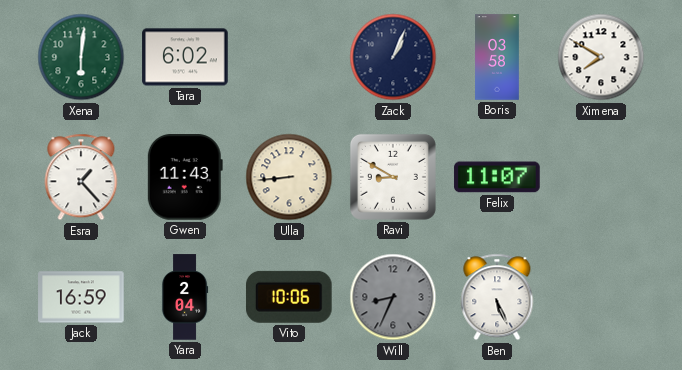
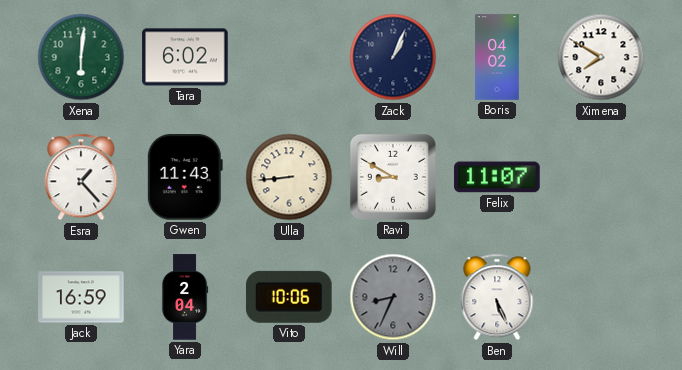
Boris: 03:58 -> 04:02 (497, 57)
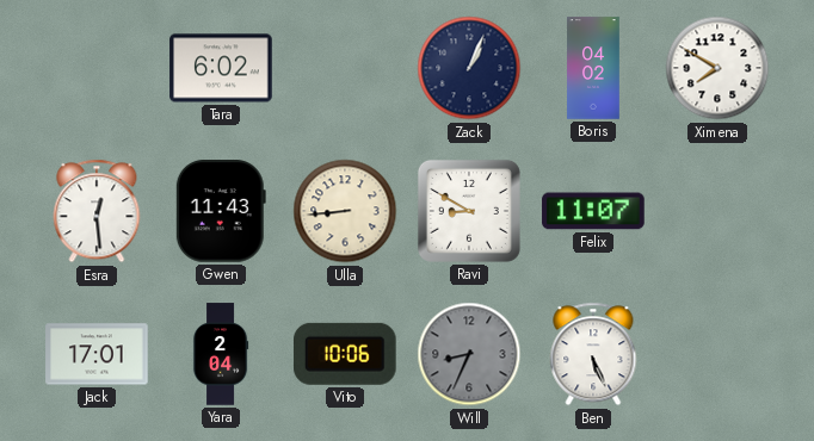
Xena: 6:01 -> none (81, 57)
Esra: 1:23 -> 12:29 (97, 211)
Jack: 16:59 -> 17:01 (97, 354)
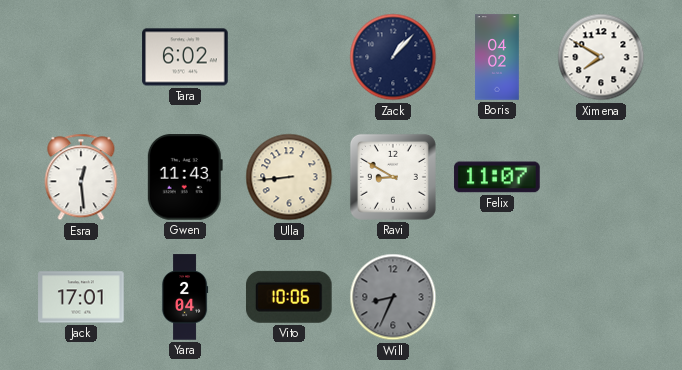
Zack: 1:04 -> 1:07 (393, 57)
Ben: 5:26 -> none (593, 354)
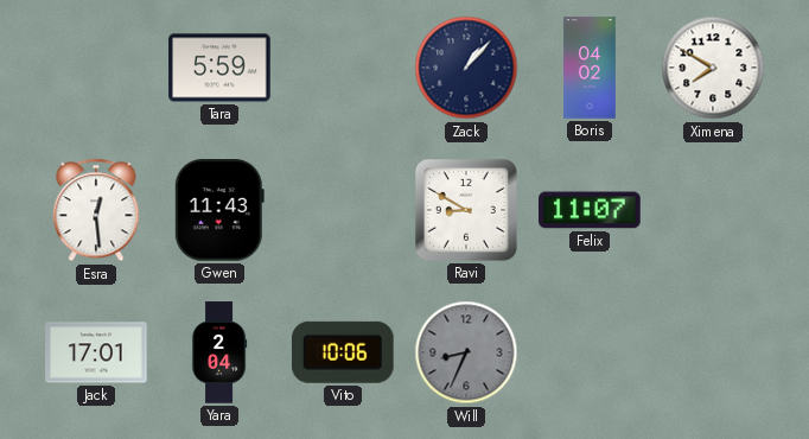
Tara: 6:02 -> 5:59 (219, 68)
Ulla: 8:44 -> none (289, 177)
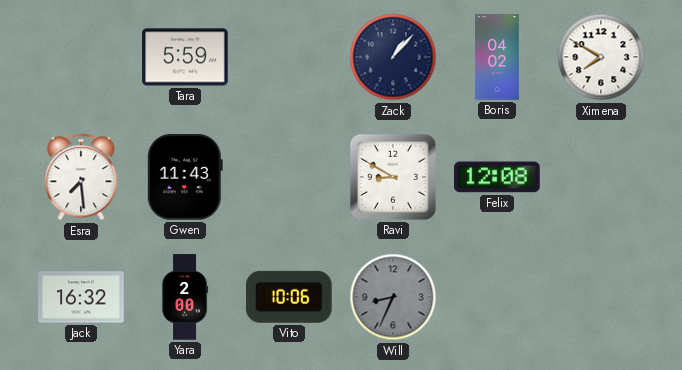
Esra: 12:29 -> 7:29 (81, 177)
Felix: 11:07 -> 12:08 (497, 177)
Jack: 17:01 -> 16:32 (81, 297)
Yara: 2:04 -> 2:00 (185, 297)
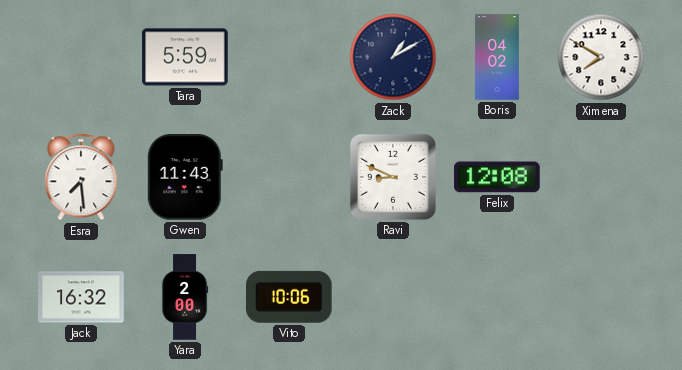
Zack: 1:07 -> 1:10 (393, 57)
Ravi: 8:50 -> 8:49 (393, 177)
Will: 8:34 -> none (393, 297)
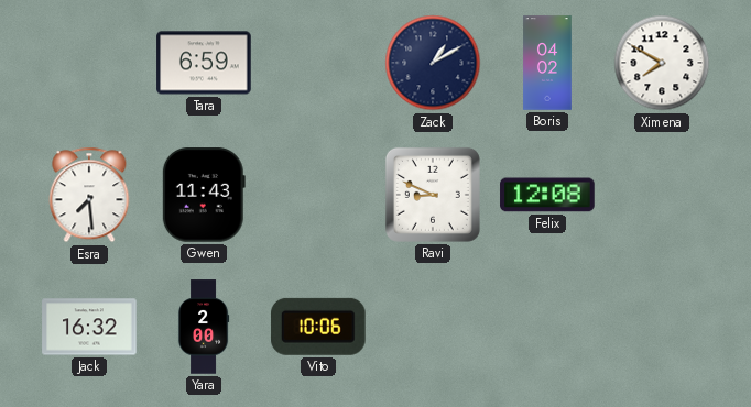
Tara: 5:59 -> 6:59 (204, 63)
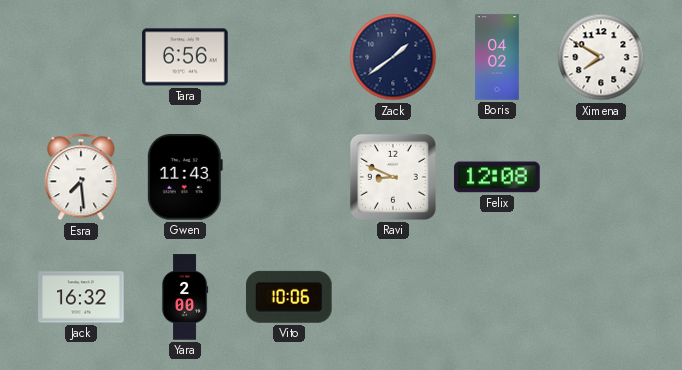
Tara: 6:59 -> 6:56 (185, 57)
Zack: 1:10 -> 1:39 (393, 57)
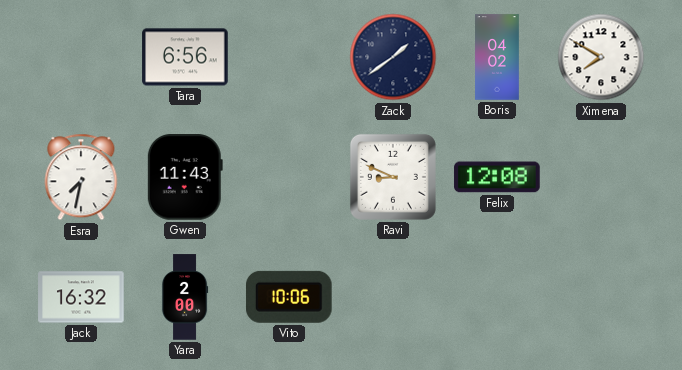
Esra: 7:29 -> 7:32 (81, 177)
